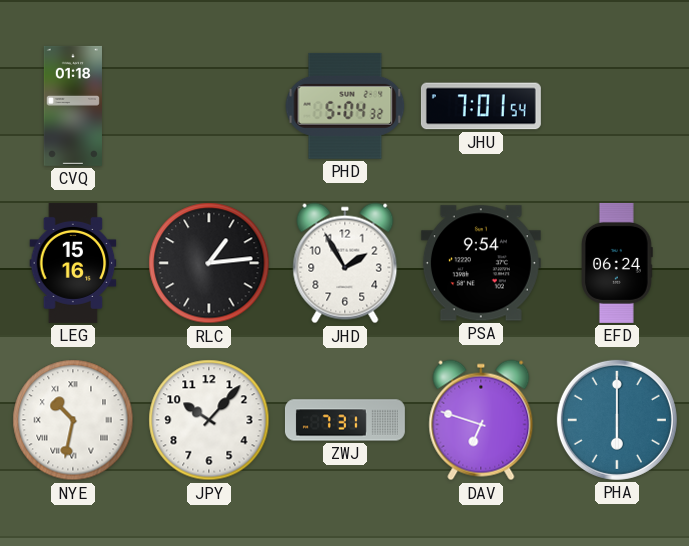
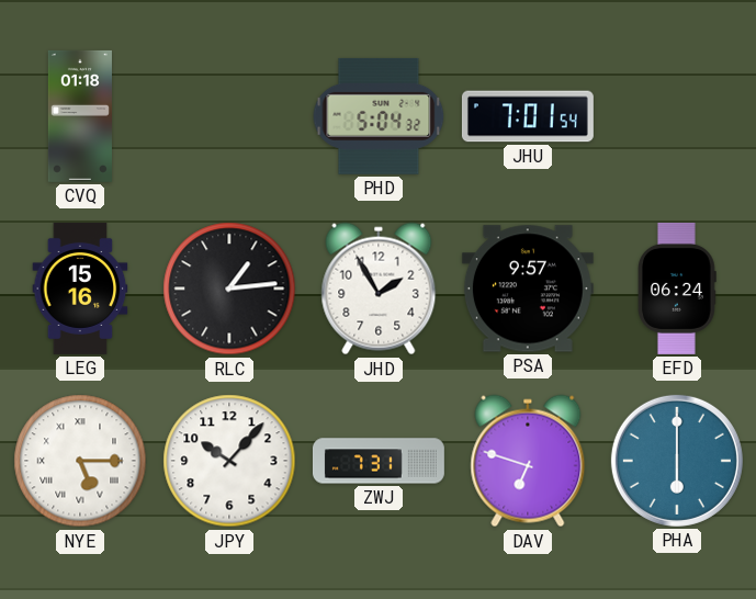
PSA: 9:54 -> 9:57 (528, 289)
NYE: 10:32 -> 5:15 (80, 461)
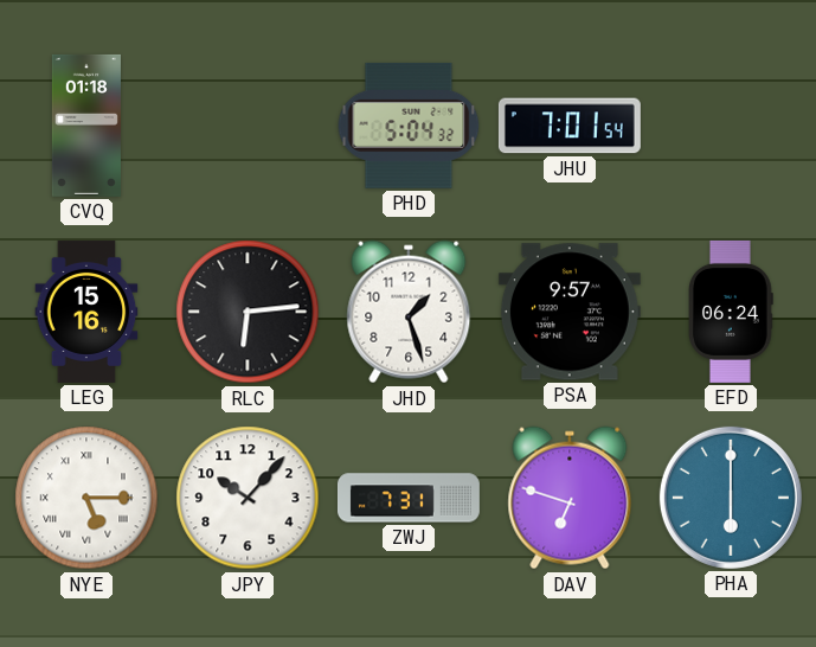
RLC: 1:14 -> 6:14 (248, 312)
JHD: 1:55 -> 1:27 (409, 312)
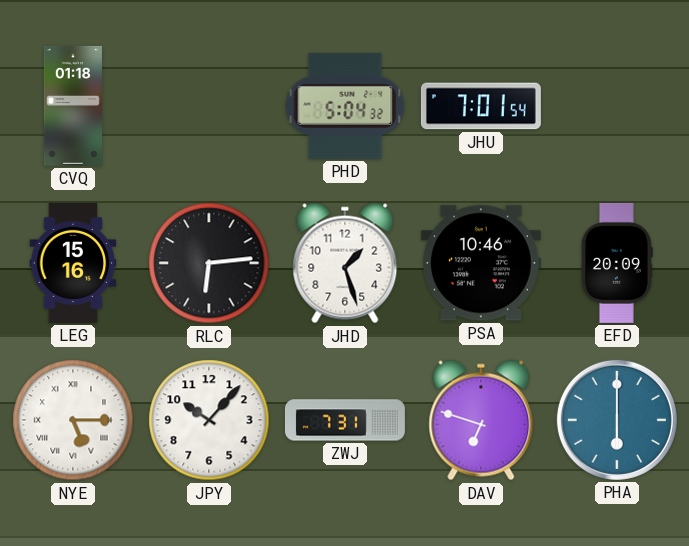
PSA: 9:57 -> 10:46 (481, 263)
EFD: 06:24 -> 20:09 (618, 263)
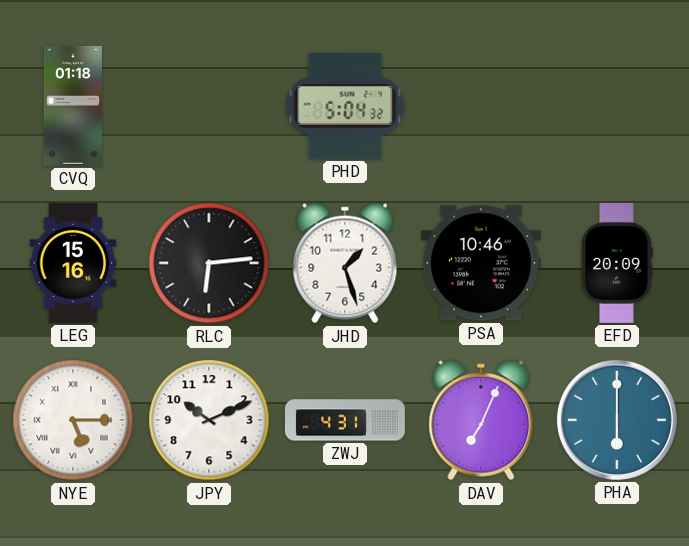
JHU: 7:01 -> none (481, 106)
JPY: 10:07 -> 10:11 (209, 420)
ZWJ: 7:31 -> 4:31 (345, 420)
DAV: 6:48 -> 7:04 (481, 420)
